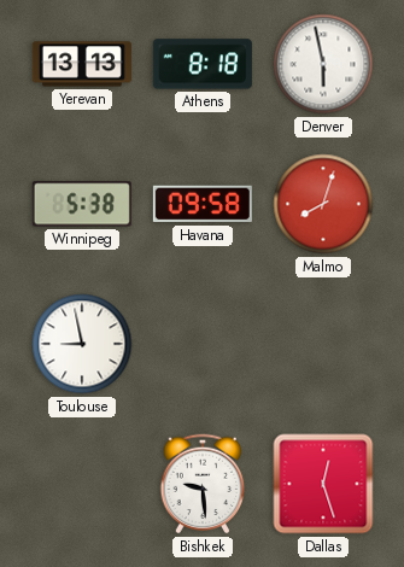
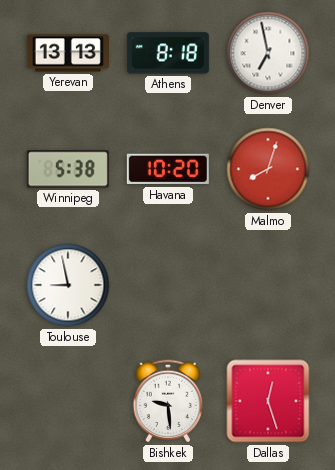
Denver: 5:58 -> 6:58 (268, 53)
Havana: 09:58 -> 10:20 (168, 169)
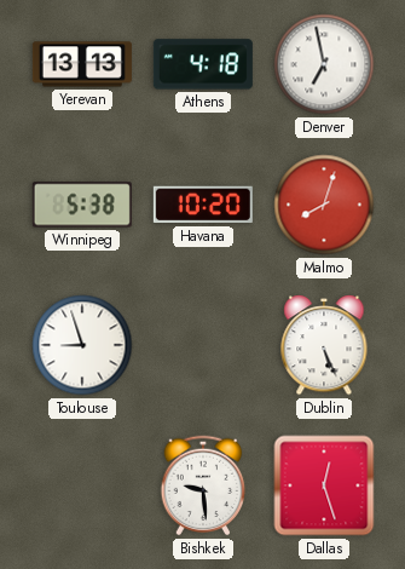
Athens: 8:18 -> 4:18 (203, 64)
Toulouse: 8:58 -> 8:57 (82, 345)
Dublin: none -> 5:26 (324, 345)
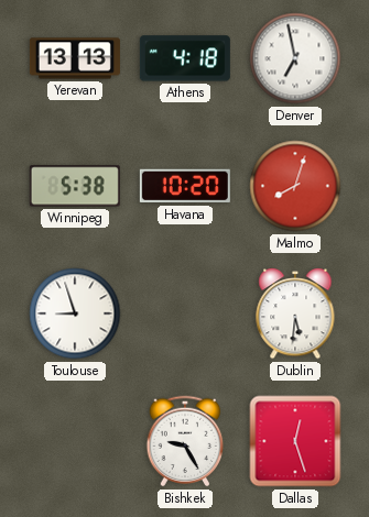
Dublin: 5:26 -> 5:31 (295, 313)
Bishkek: 9:29 -> 9:25 (185, 441)
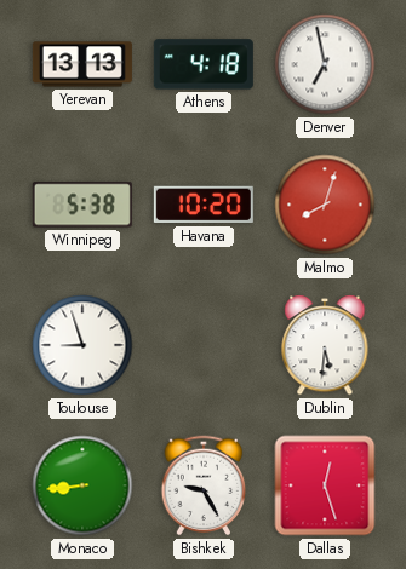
Monaco: none -> 8:44 (82, 485)
